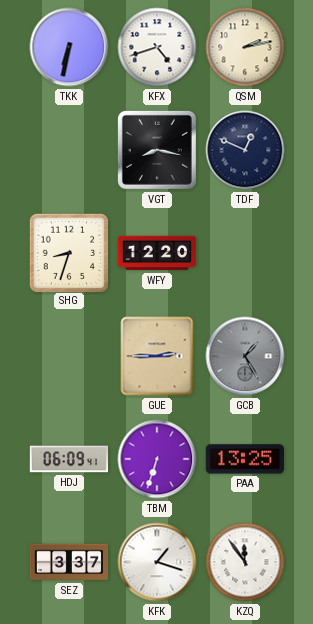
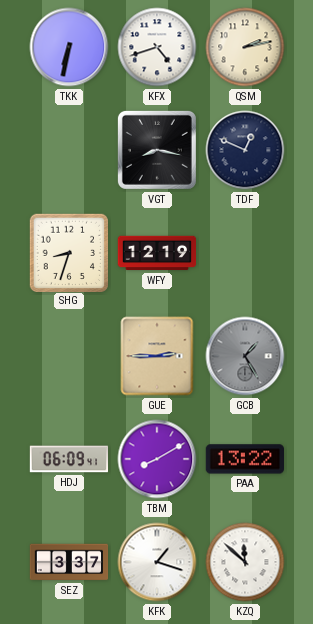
WFY: 12:20 -> 12:19 (157, 253)
TBM: 6:33 -> 8:10 (157, 459)
PAA: 13:25 -> 13:22 (244, 459)
KZQ: 11:54 -> 11:52 (245, 562)
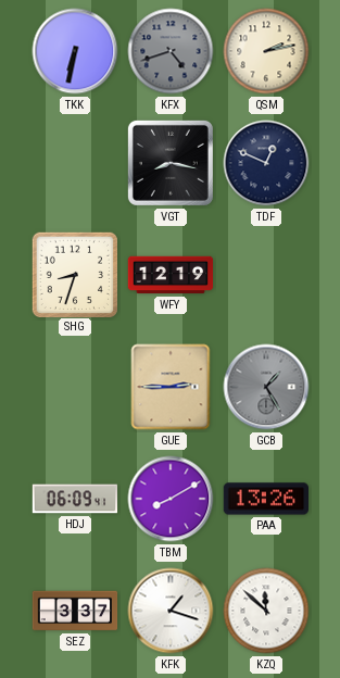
KFX dial: white -> grey (171, 51)
PAA: 13:22 -> 13:26 (265, 499)
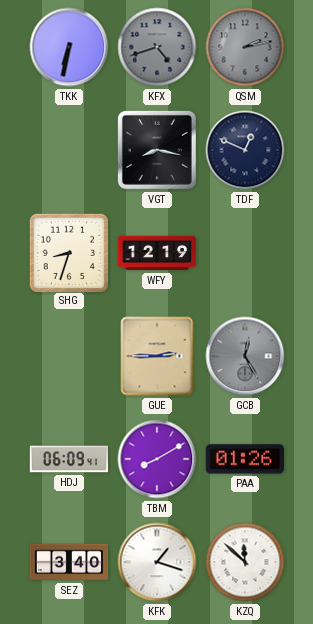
QSM dial: cream -> grey (245, 47)
GCB: 1:25 -> 12:25 (245, 356)
PAA: 13:26 -> 01:26 (244, 459)
SEZ: 3:37 -> 3:40 (69, 562)
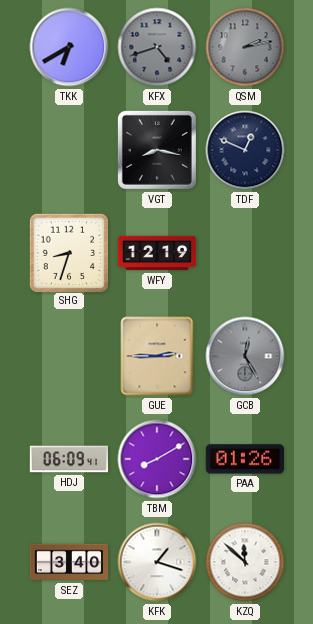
TKK: 6:32 -> 6:40 (69, 47)
